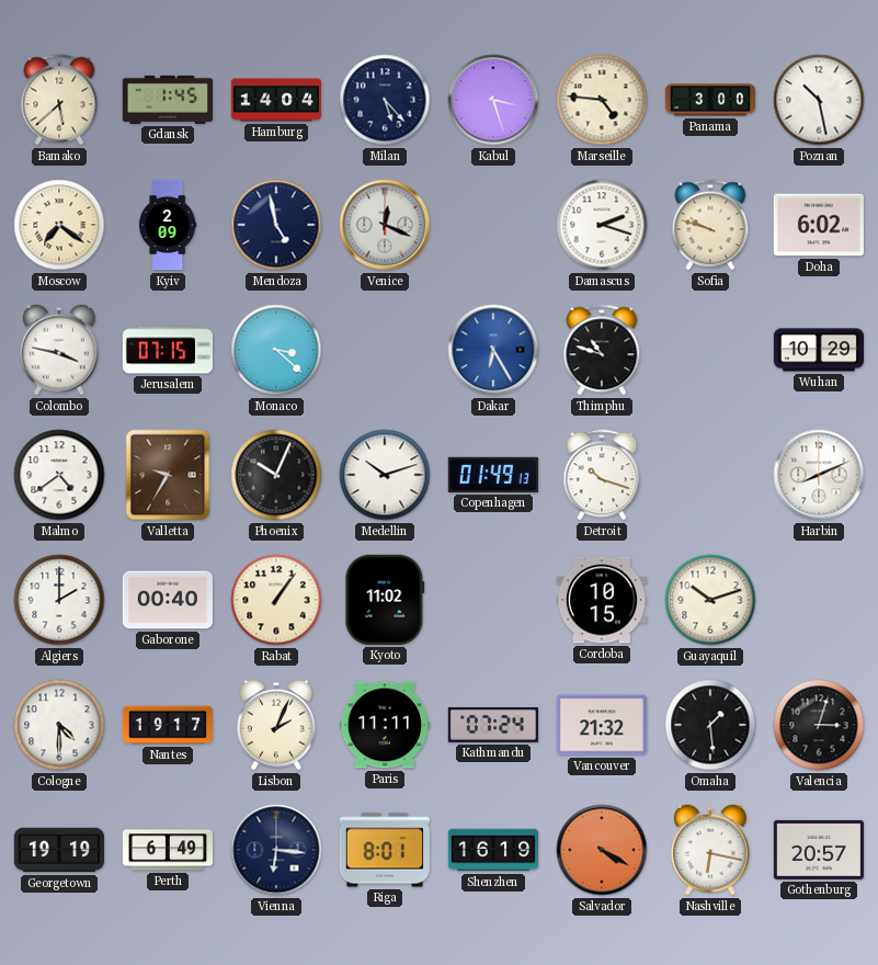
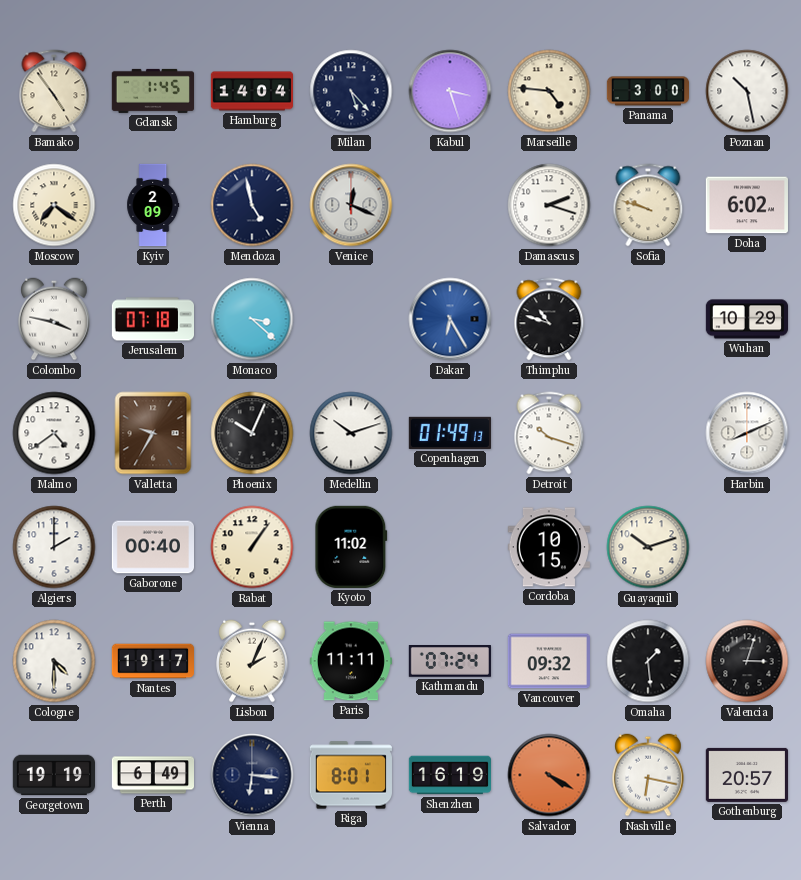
Bamako: 5:38 -> 4:54 (54, 91)
Jerusalem: 07:15 -> 07:18 (152, 319)
Vancouver: 21:32 -> 09:32 (548, 661)
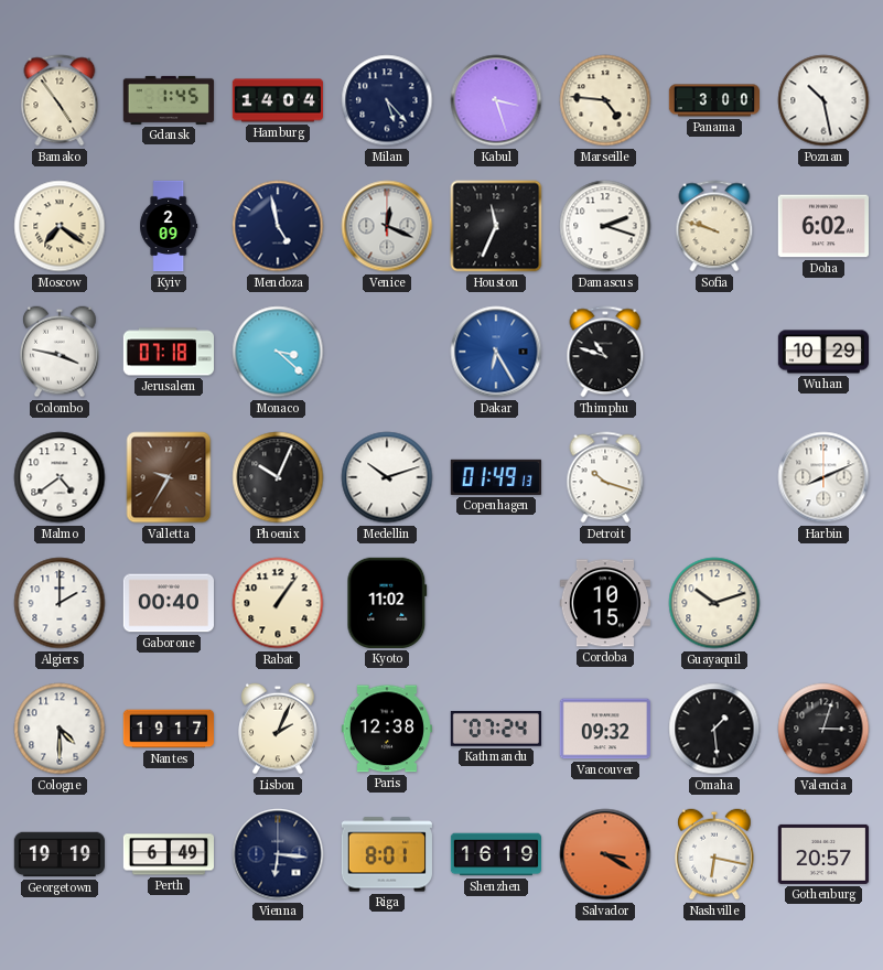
Houston: none -> 11:34 (496, 226)
Paris: 11:11 -> 12:38 (387, 729)
Salvador: 4:20 -> 3:20 (605, 854)
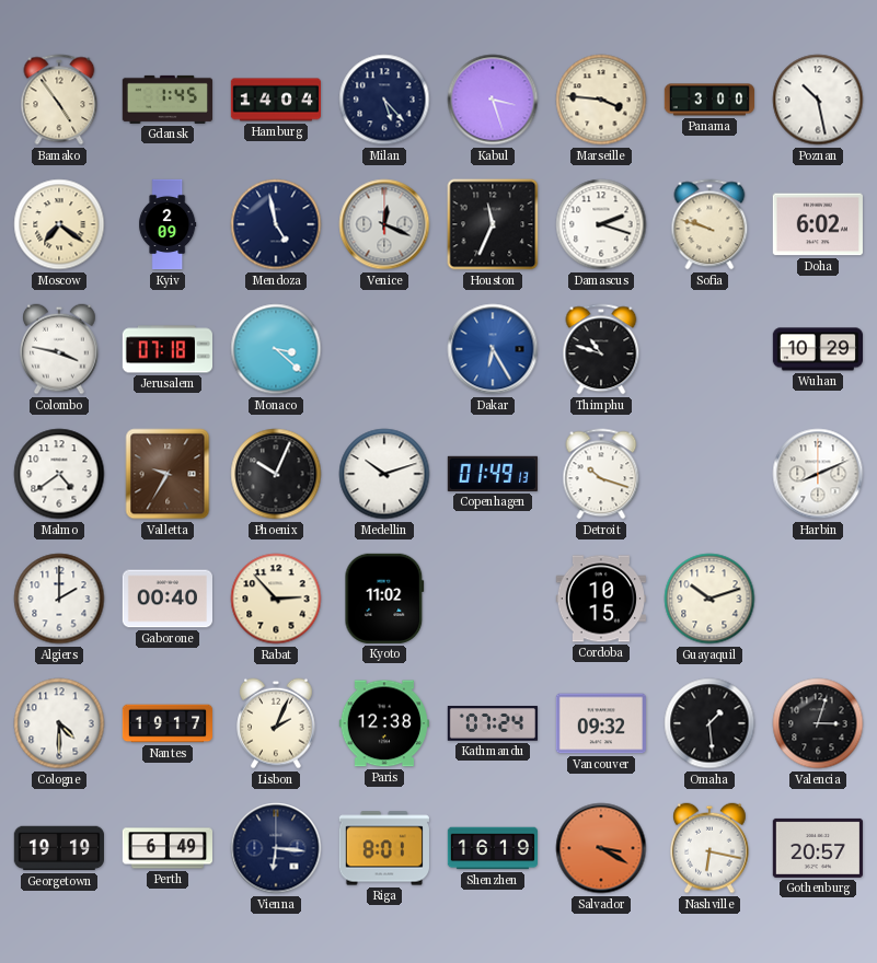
Marseille: 4:46 -> 3:46 (601, 100)
Rabat: 1:06 -> 2:53 (276, 599)
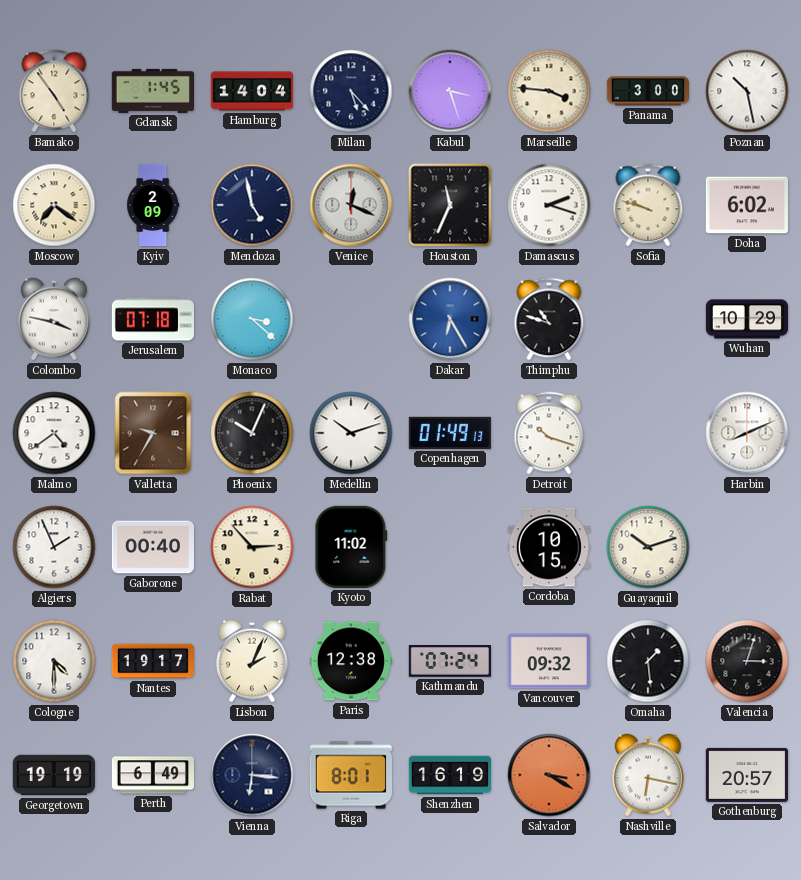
Algiers: 2:00 -> 1:56 (54, 547)
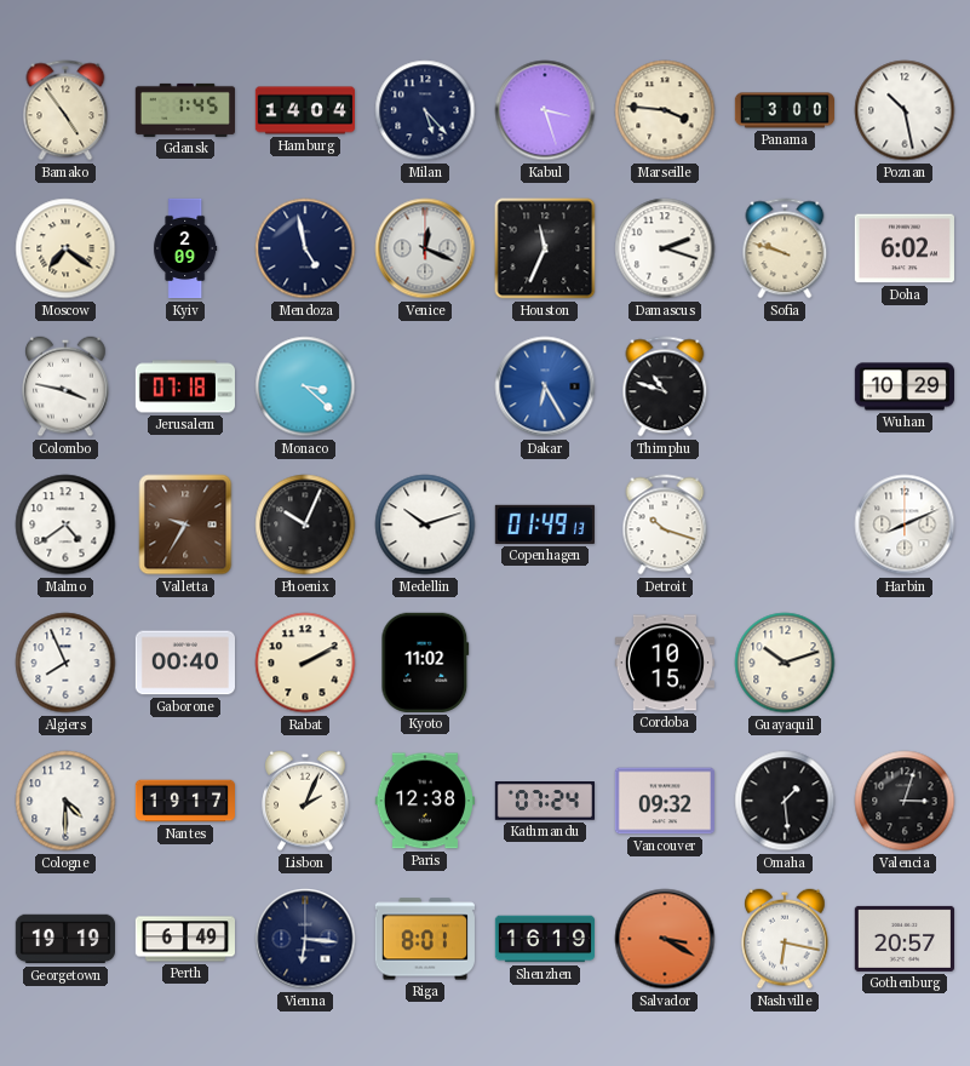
Algiers: 1:56 -> 7:56 (65, 663)
Rabat: 2:53 -> 2:10 (305, 663)
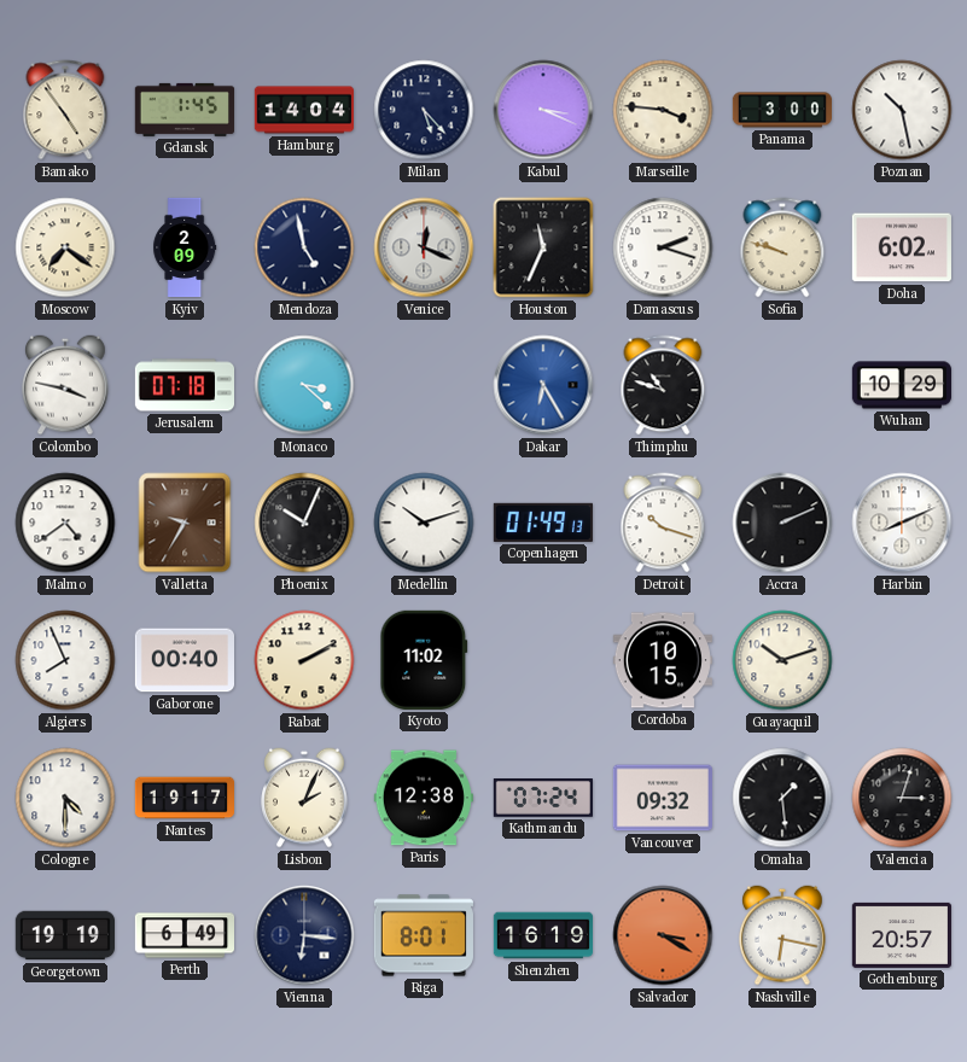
Kabul: 3:27 -> 3:19 (543, 110)
Accra: none -> 2:11 (782, 523)
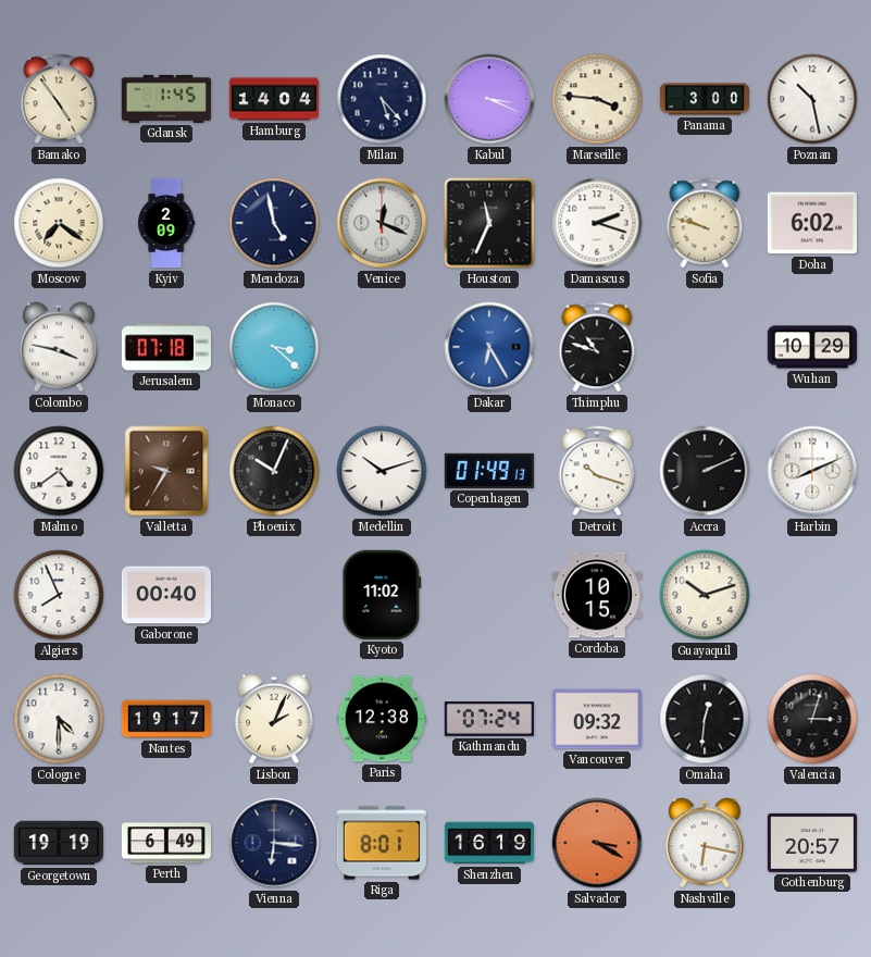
Rabat: 2:10 -> none (304, 660)
Omaha: 1:29 -> 12:31 (705, 719)
